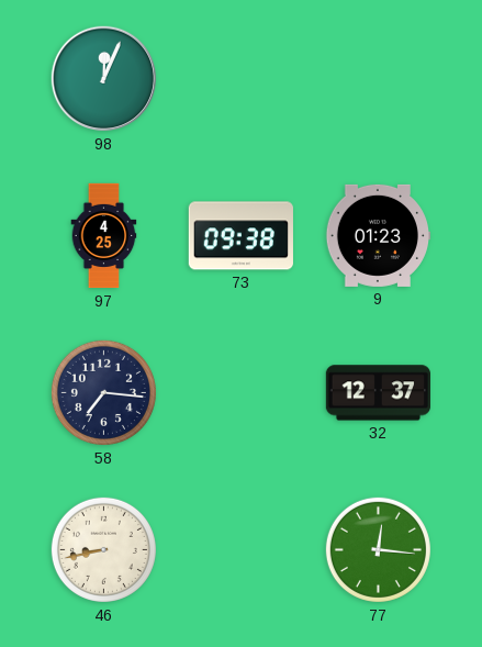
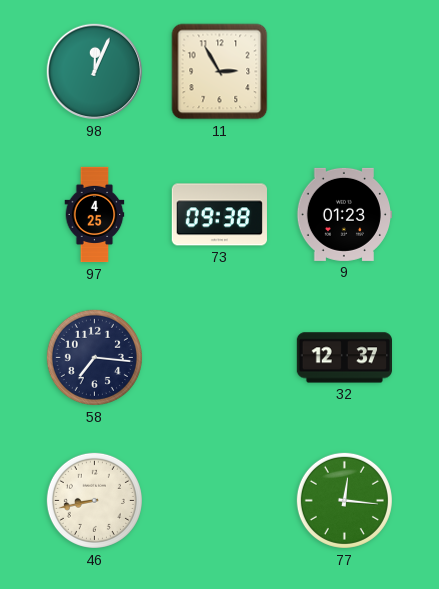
11: none -> 2:55 (220, 72)
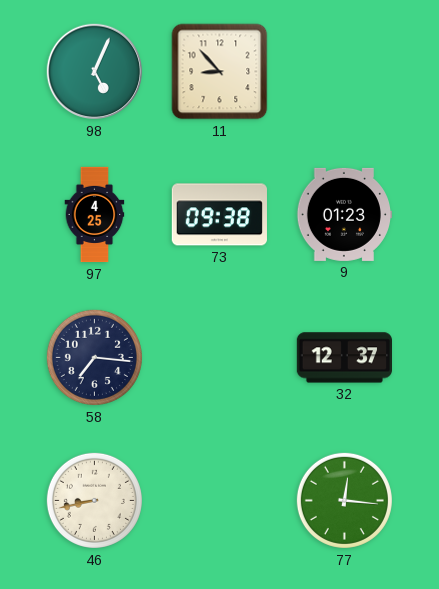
98: 12:04 -> 5:04 (95, 72)
11: 2:55 -> 8:53 (220, 72)
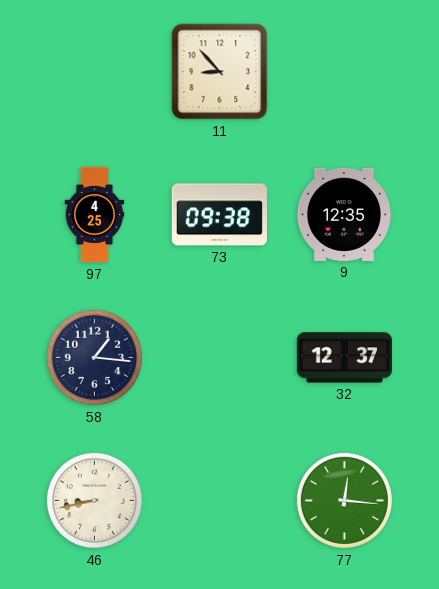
98: 5:04 -> none (95, 72)
9: 01:23 -> 12:35 (343, 214)
58: 7:16 -> 1:16 (94, 357)
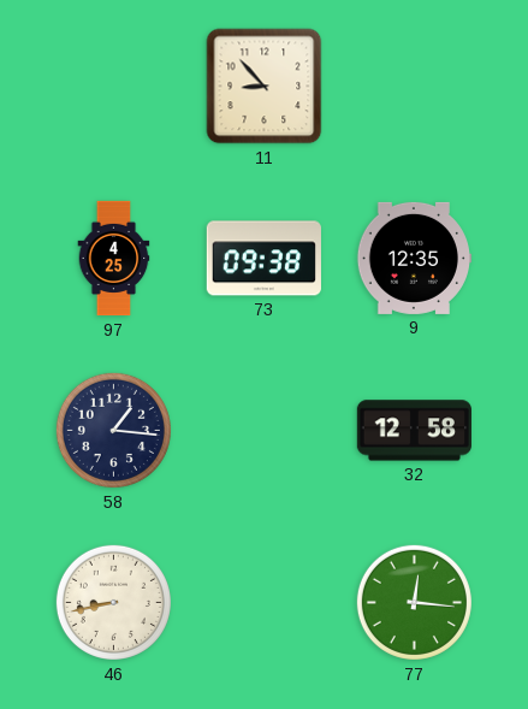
32: 12:37 -> 12:58 (414, 431)
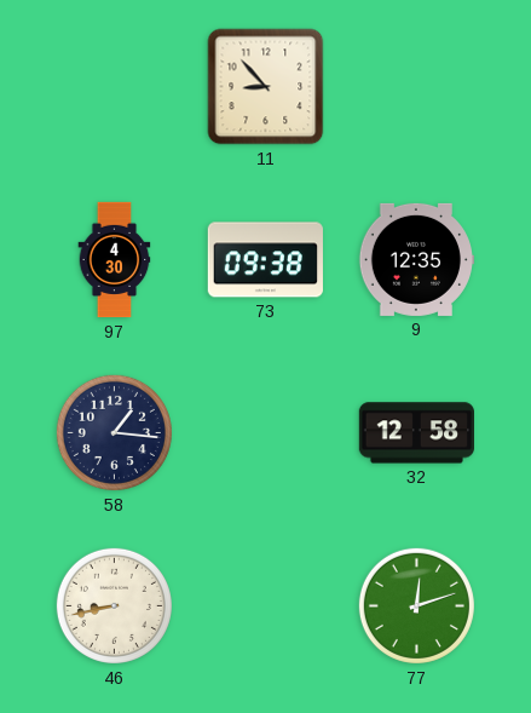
97: 4:25 -> 4:30 (115, 260)
77: 12:16 -> 12:12 (416, 605)
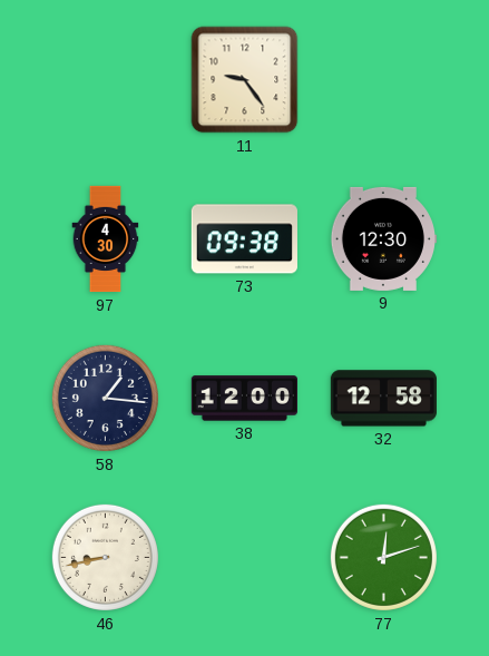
11: 8:53 -> 9:24 (245, 80)
9: 12:35 -> 12:30 (382, 238)
38: none -> 12:00 (244, 399)
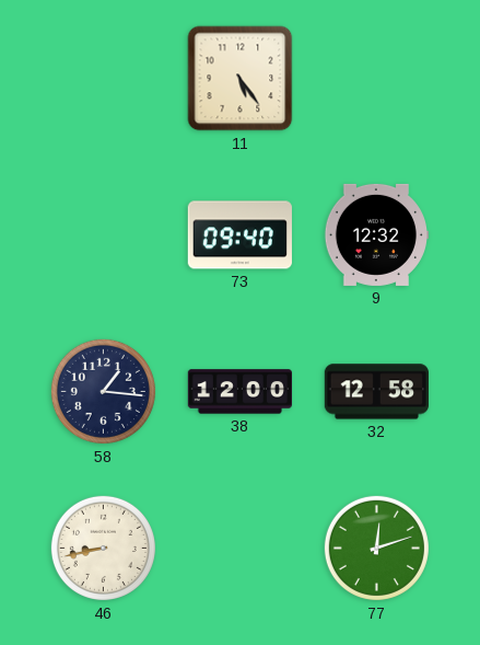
11: 9:24 -> 5:24 (241, 79)
97: 4:30 -> none (106, 239)
73: 09:38 -> 09:40 (239, 235)
9: 12:30 -> 12:32 (375, 234)
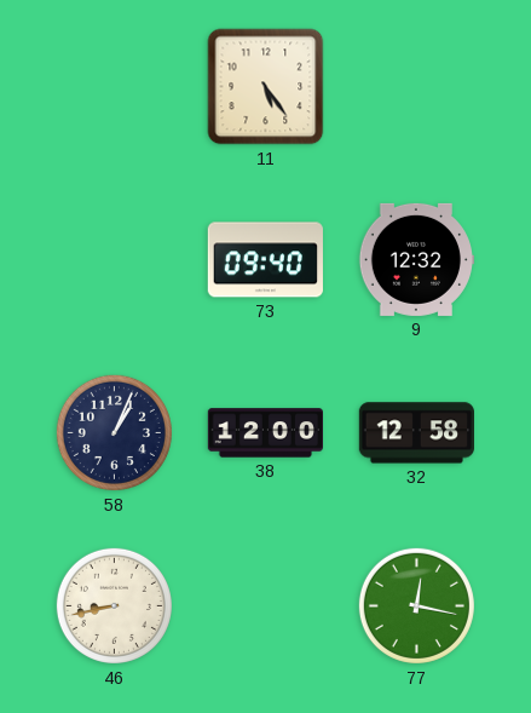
58: 1:16 -> 1:04 (114, 432)
77: 12:12 -> 12:17 (416, 605)
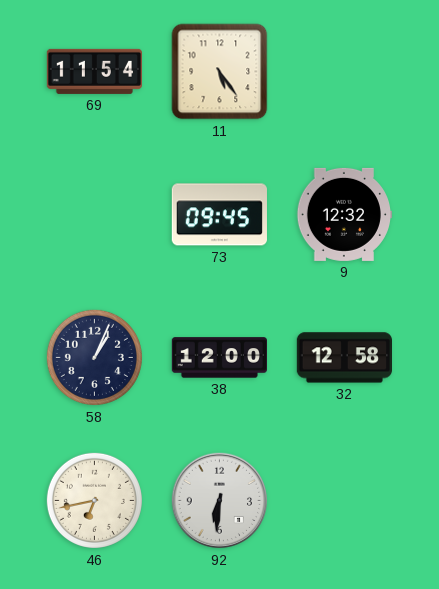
69: none -> 11:54 (94, 71)
73: 09:40 -> 09:45 (219, 215)
46: 8:43 -> 6:43 (94, 500)
92: none -> 6:31 (220, 501)
77: 12:17 -> none (416, 605)
